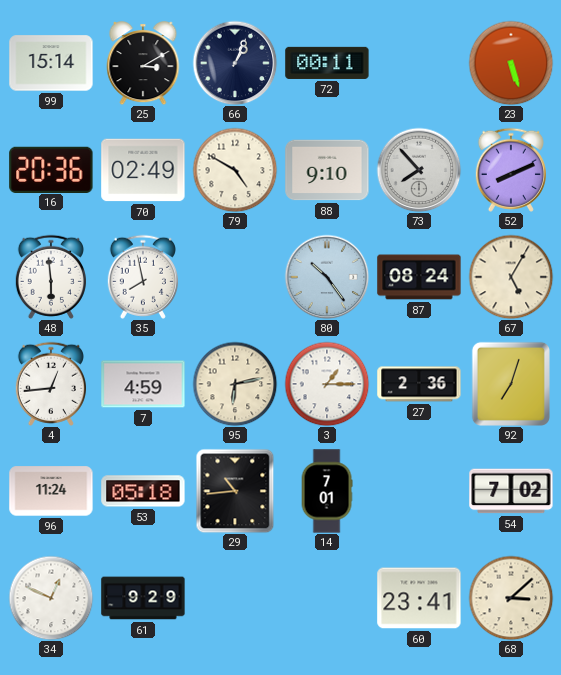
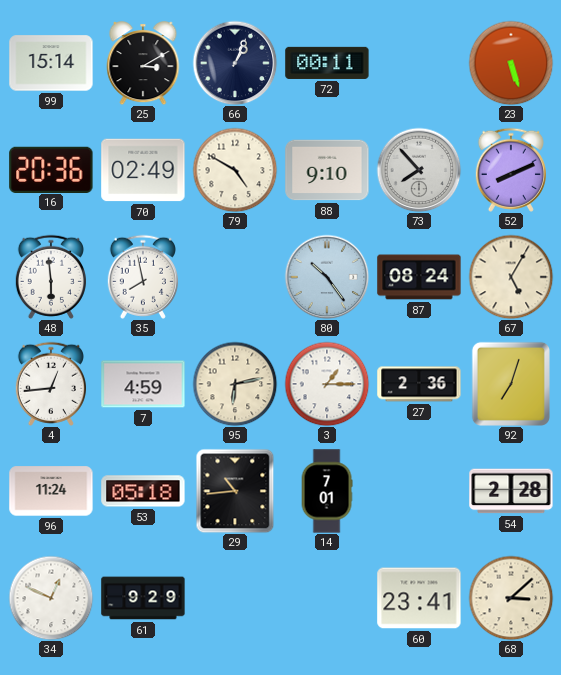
54: 7:02 -> 2:28 (511, 491)
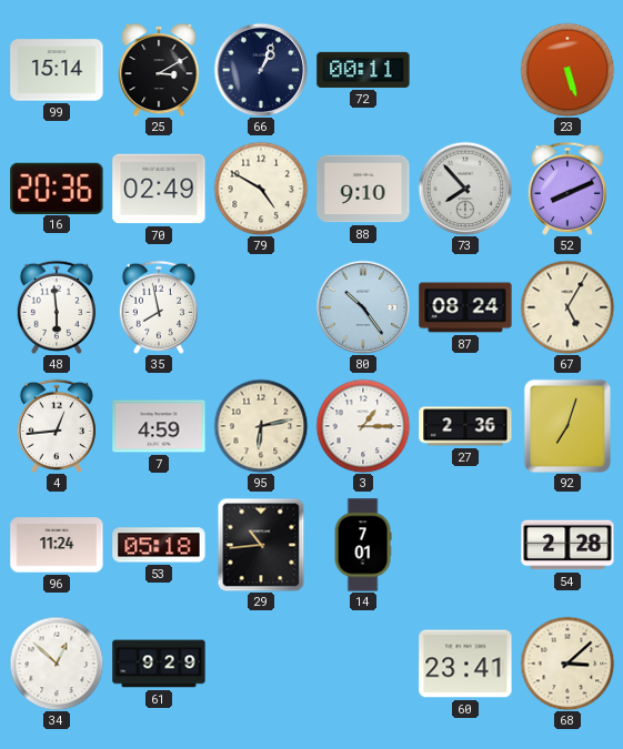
34: 12:49 -> 12:52 (57, 664)
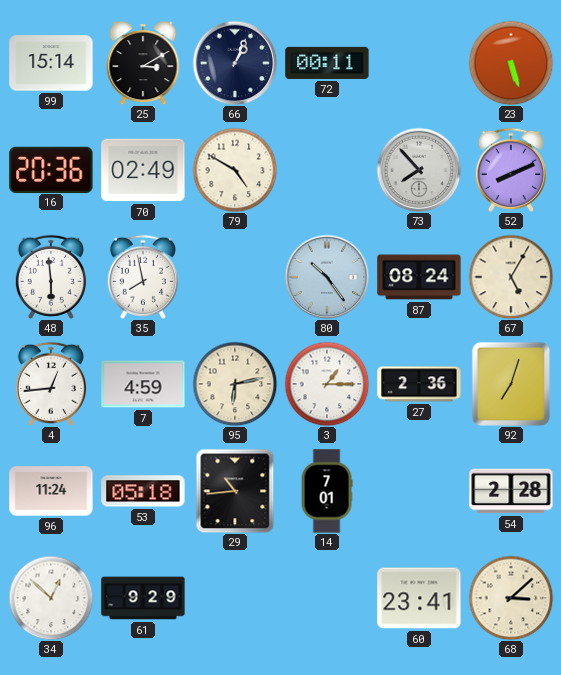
88: 9:10 -> none (363, 189)
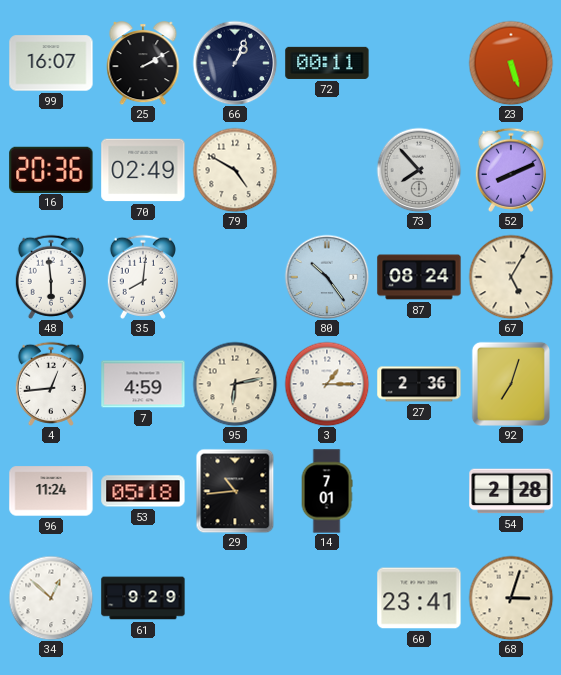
99: 15:14 -> 16:07 (51, 63)
25: 3:10 -> 2:10 (143, 64)
35: 7:58 -> 8:01 (143, 277)
68: 3:08 -> 3:03 (511, 598)
